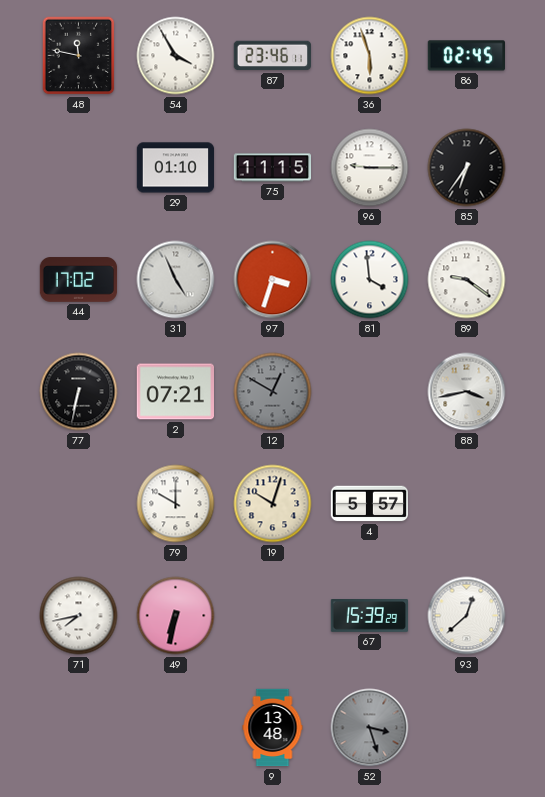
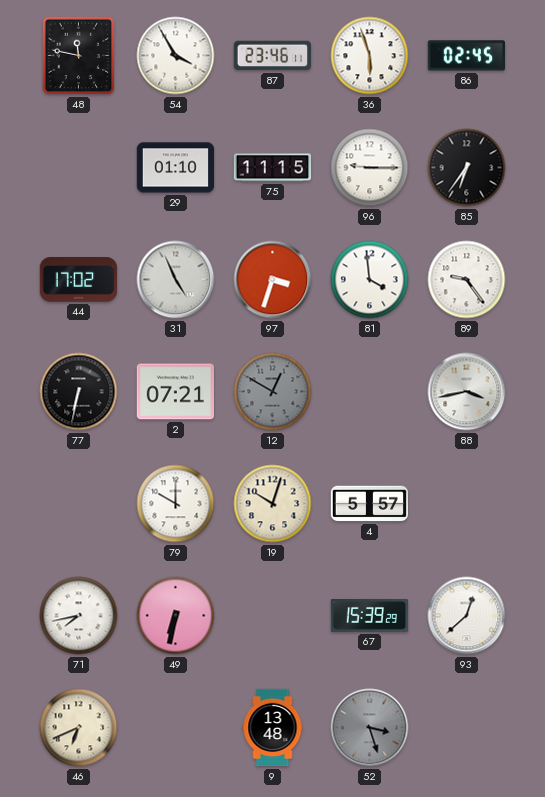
89: 9:21 -> 9:24 (467, 280)
46: none -> 6:41 (79, 728)
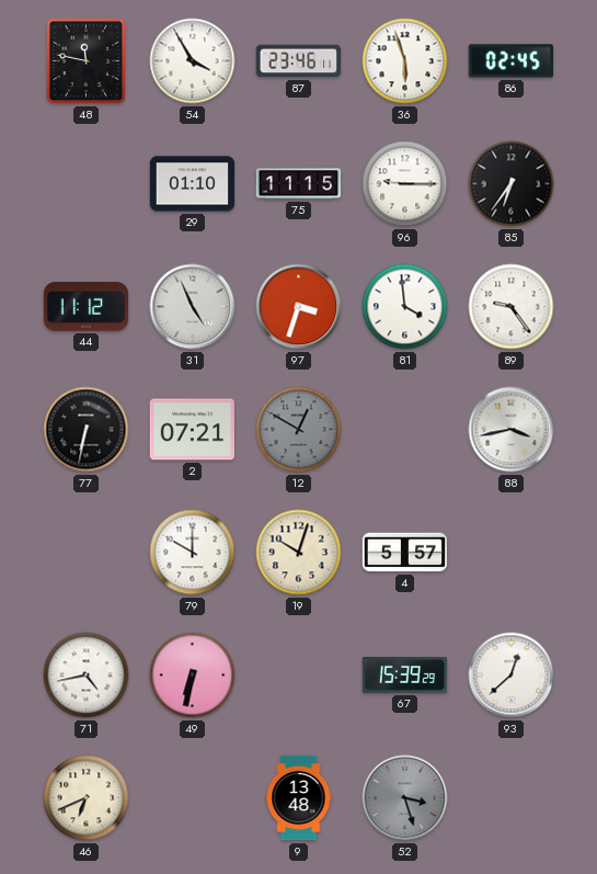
44: 17:02 -> 11:12 (87, 307)
71: 7:43 -> 4:43 (87, 676)
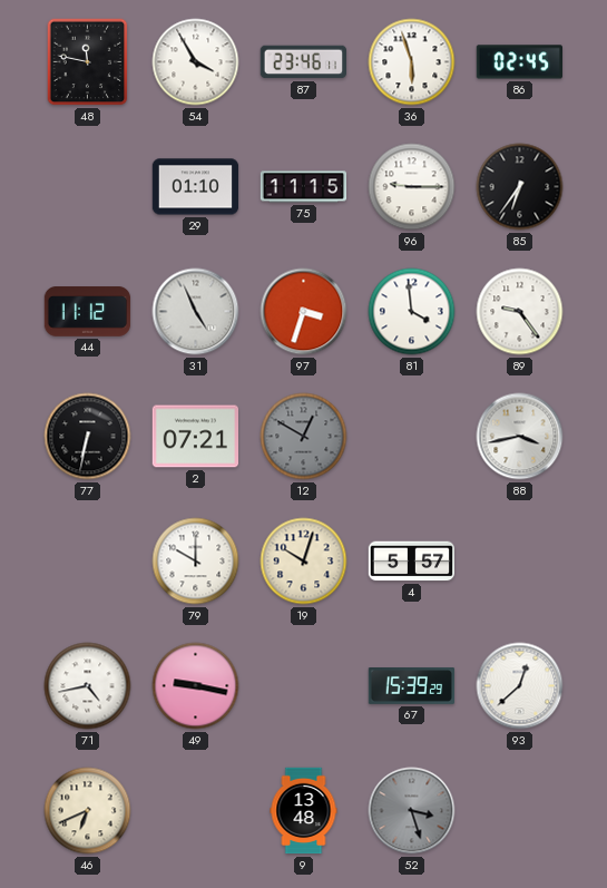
49: 6:32 -> 9:17 (196, 686)
